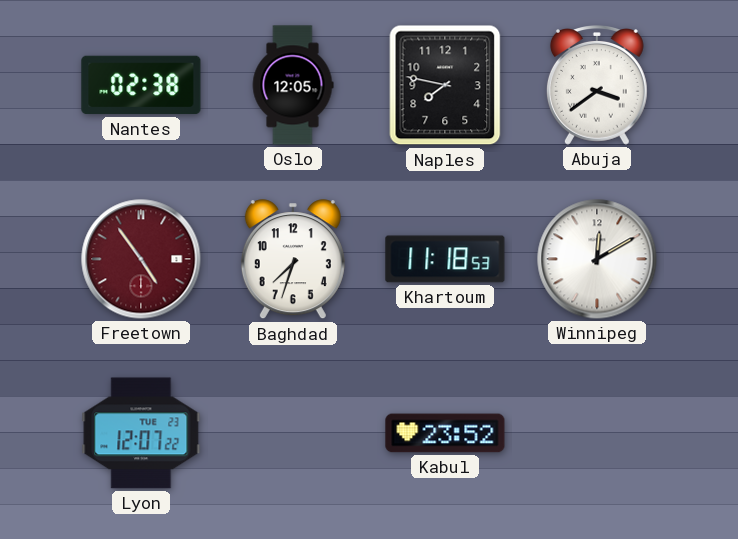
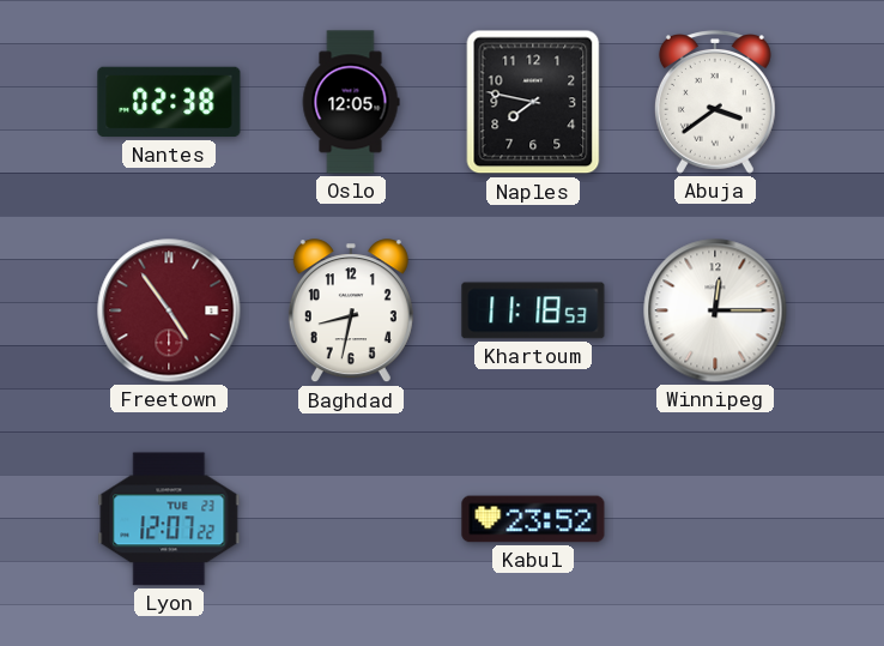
Baghdad: 7:33 -> 8:32 (351, 312)
Winnipeg: 12:10 -> 12:15 (715, 310)
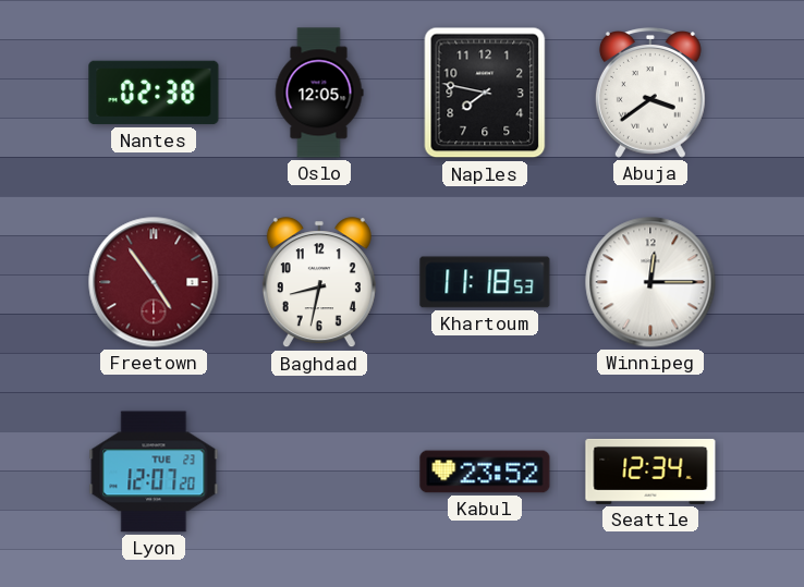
Lyon: 12:07:22 -> 12:07:20 (154, 472)
Seattle: none -> 12:34 (650, 472)
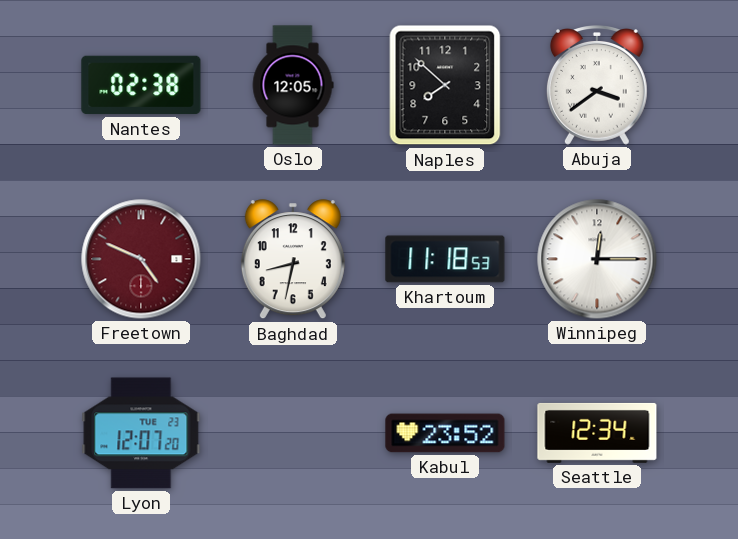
Naples: 7:47 -> 7:52 (445, 85)
Freetown: 4:54 -> 4:49 (141, 259)
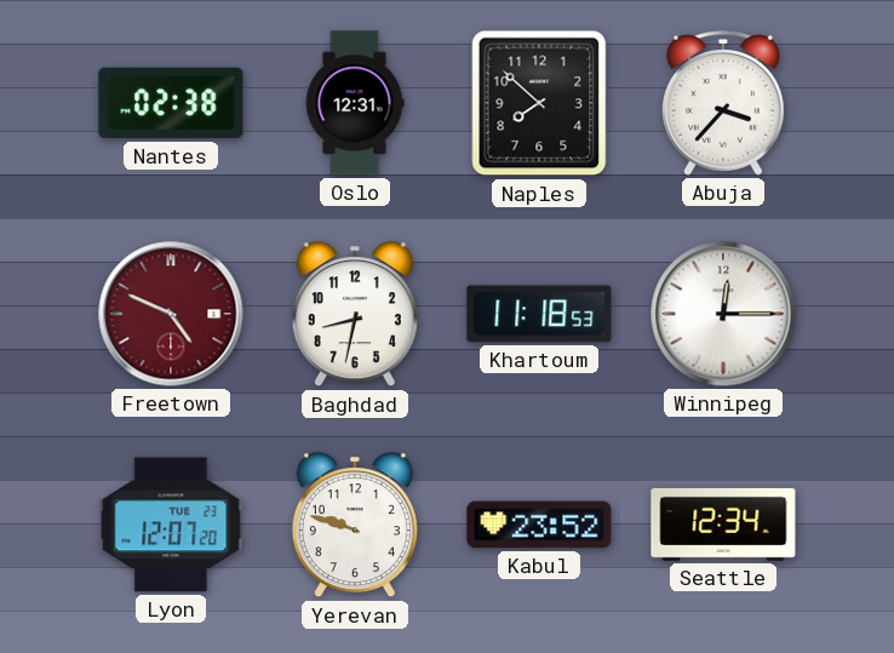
Oslo: 12:05 -> 12:31 (355, 103)
Abuja: 3:39 -> 3:37 (723, 104)
Yerevan: none -> 9:48 (355, 526)
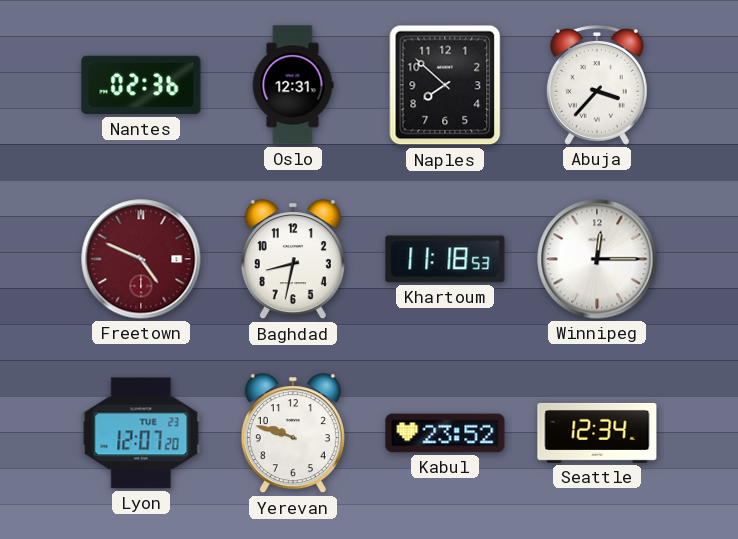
Nantes: 02:38 -> 02:36 (141, 85)
